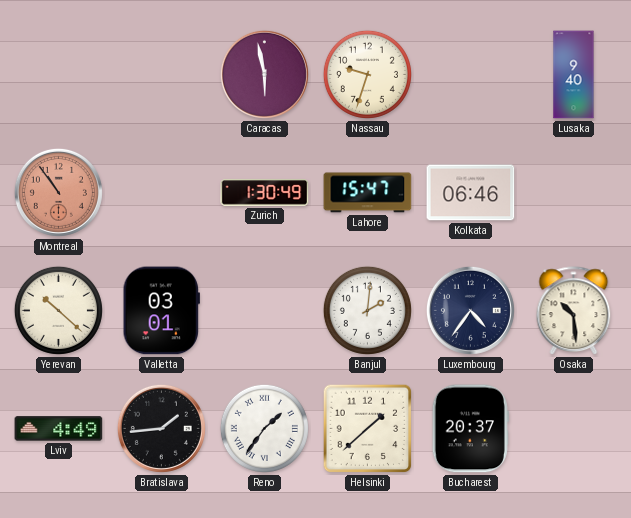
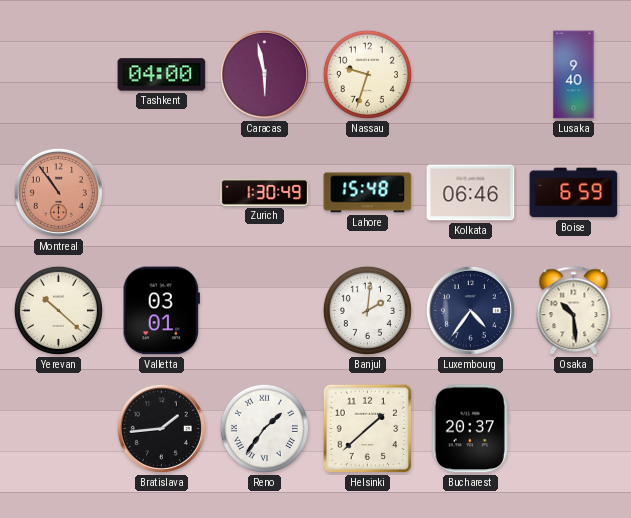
Tashkent: none -> 04:00 (162, 75)
Lahore: 15:47 -> 15:48 (368, 193)
Boise: none -> 6:59 (574, 193)
Lviv: 4:49 -> none (59, 429)
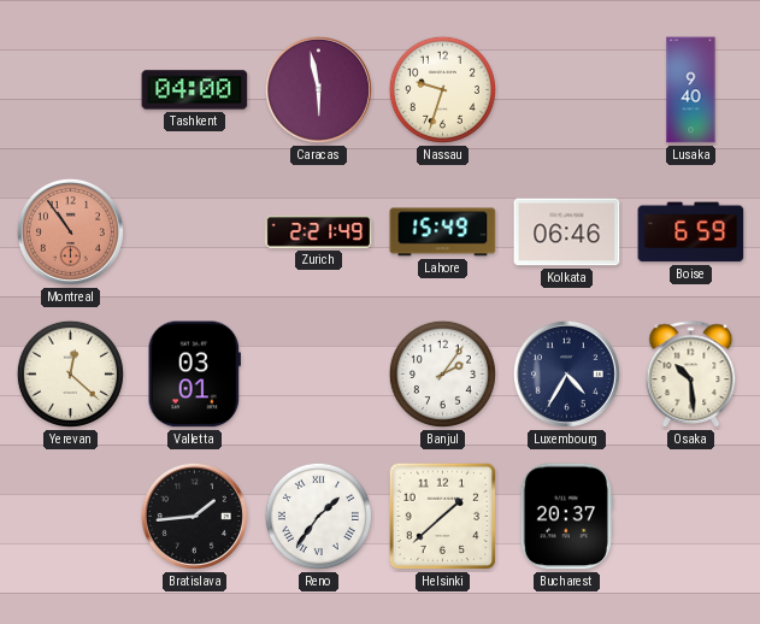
Zurich: 1:30 -> 2:21 (319, 232)
Lahore: 15:48 -> 15:49 (443, 232)
Yerevan: 10:22 -> 12:22 (70, 373)
Banjul: 2:01 -> 2:06 (442, 373)
Luxembourg: 4:36 -> 4:35 (566, 373)
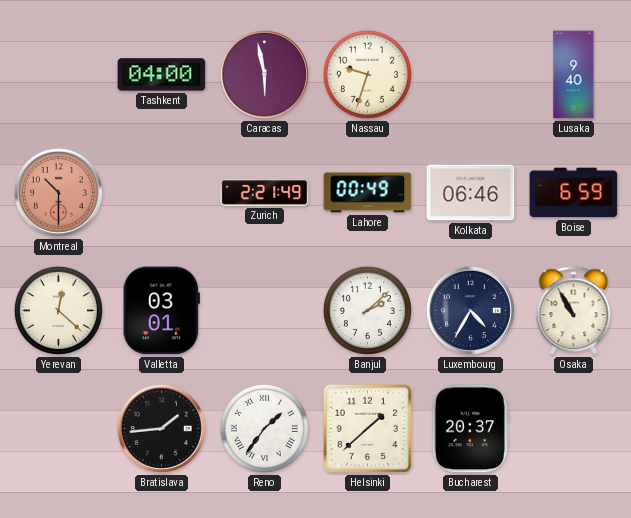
Montreal: 10:54 -> 10:30 (58, 192)
Lahore: 15:49 -> 00:49 (368, 193)
Banjul: 2:06 -> 2:08 (367, 310)
Osaka: 10:29 -> 10:55 (574, 311)
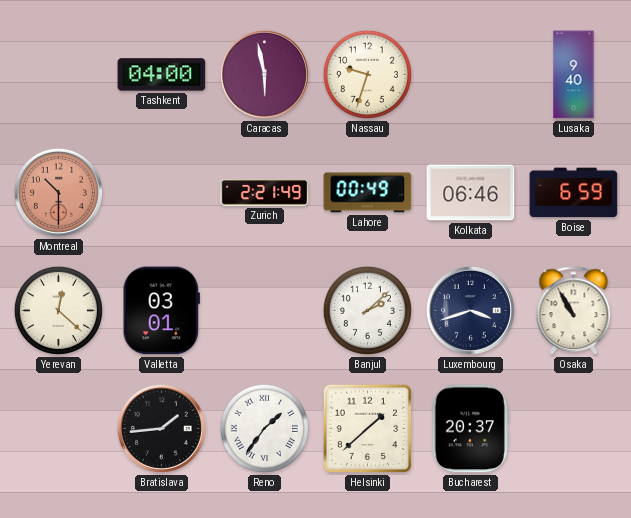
Luxembourg: 4:35 -> 3:42 (470, 310)
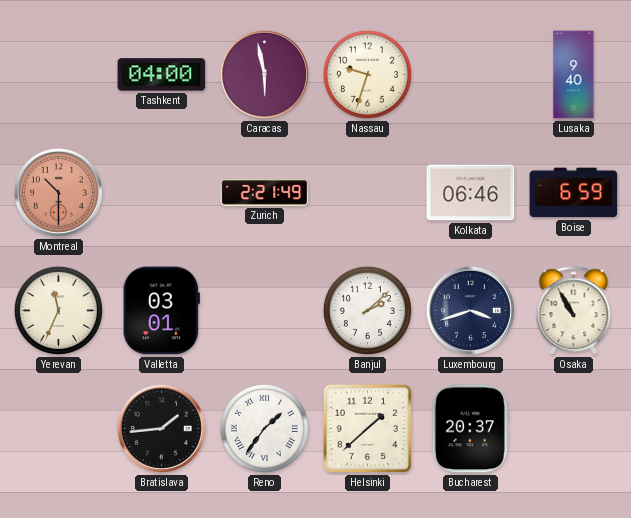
Lahore: 00:49 -> none (368, 193)
Yerevan: 12:22 -> 11:34 (58, 310)
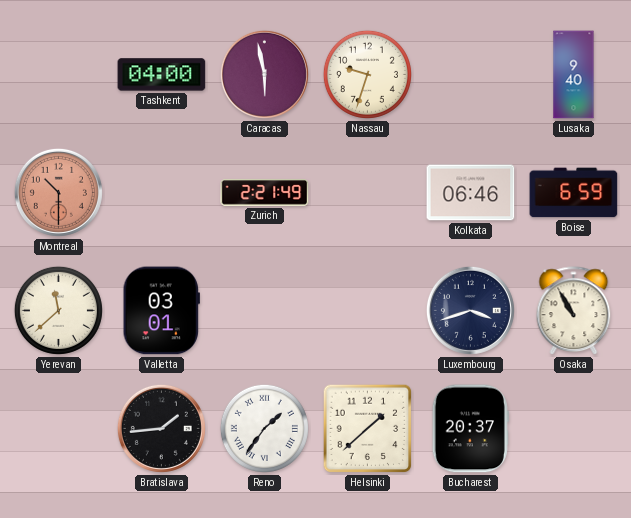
Yerevan: 11:34 -> 11:38 (58, 310)
Banjul: 2:08 -> none (367, 310)
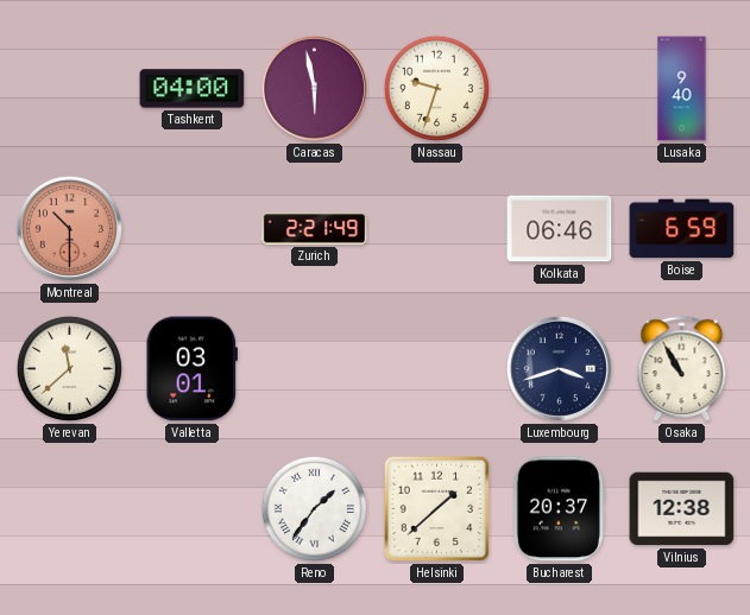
Bratislava: 1:44 -> none (161, 428)
Vilnius: none -> 12:38 (682, 509)
